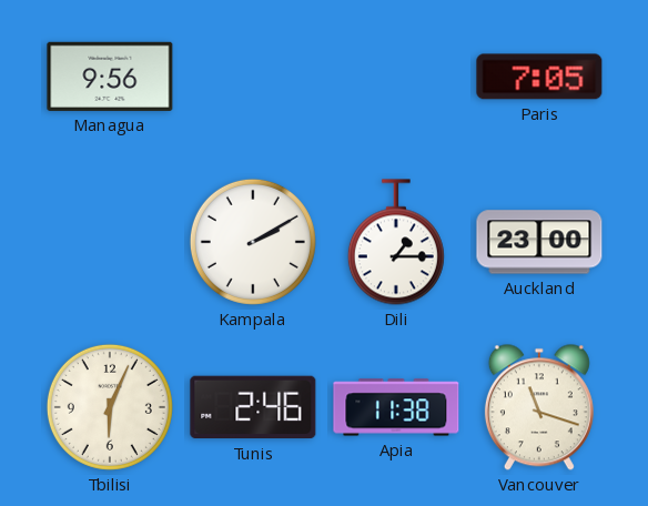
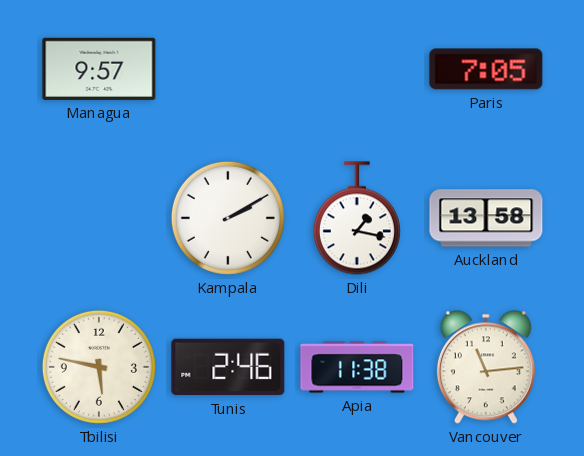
Managua: 9:56 -> 9:57 (99, 69)
Dili: 1:15 -> 1:17 (357, 218)
Auckland: 23:00 -> 13:58 (486, 218)
Tbilisi: 6:04 -> 5:47 (99, 367)
Vancouver: 11:18 -> 11:14 (486, 367)
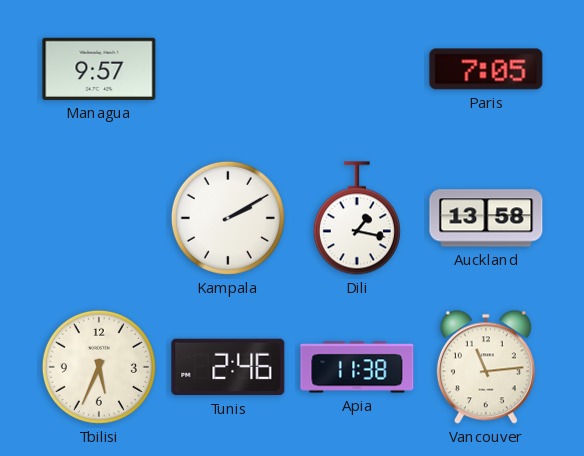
Tbilisi: 5:47 -> 5:34 (99, 367)
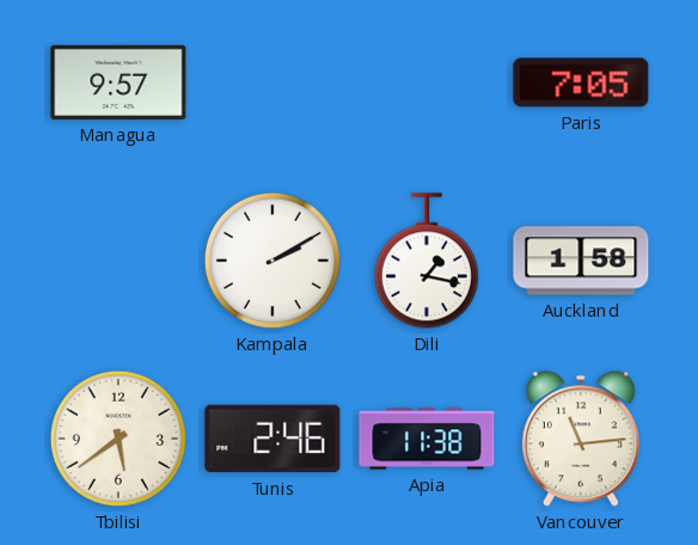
Auckland: 13:58 -> 1:58 (581, 261)
Tbilisi: 5:34 -> 5:39 (118, 439)
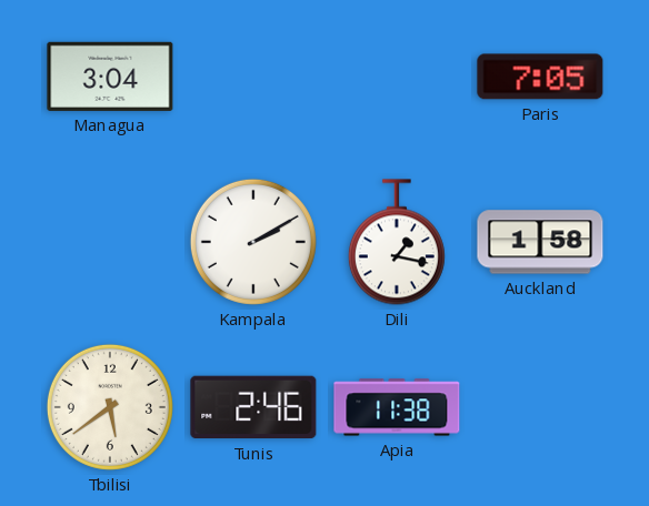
Managua: 9:57 -> 3:04 (110, 77)
Vancouver: 11:14 -> none (581, 439)
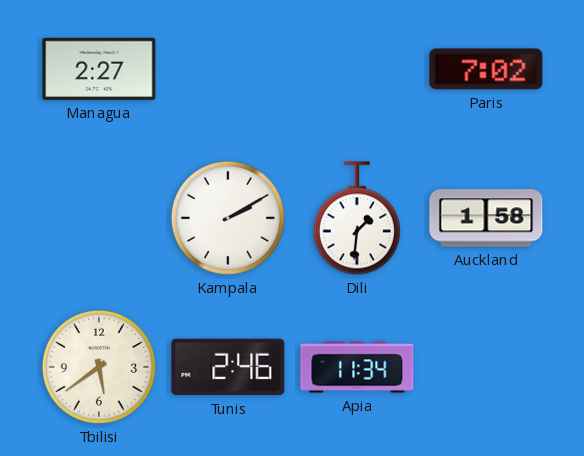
Managua: 3:04 -> 2:27 (99, 69)
Paris: 7:05 -> 7:02 (486, 69)
Dili: 1:17 -> 1:31 (357, 218)
Apia: 11:38 -> 11:34 (357, 367)
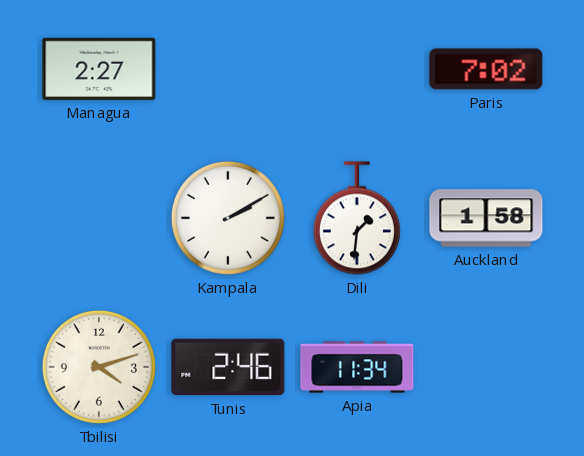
Tbilisi: 5:39 -> 4:12 (99, 367)
